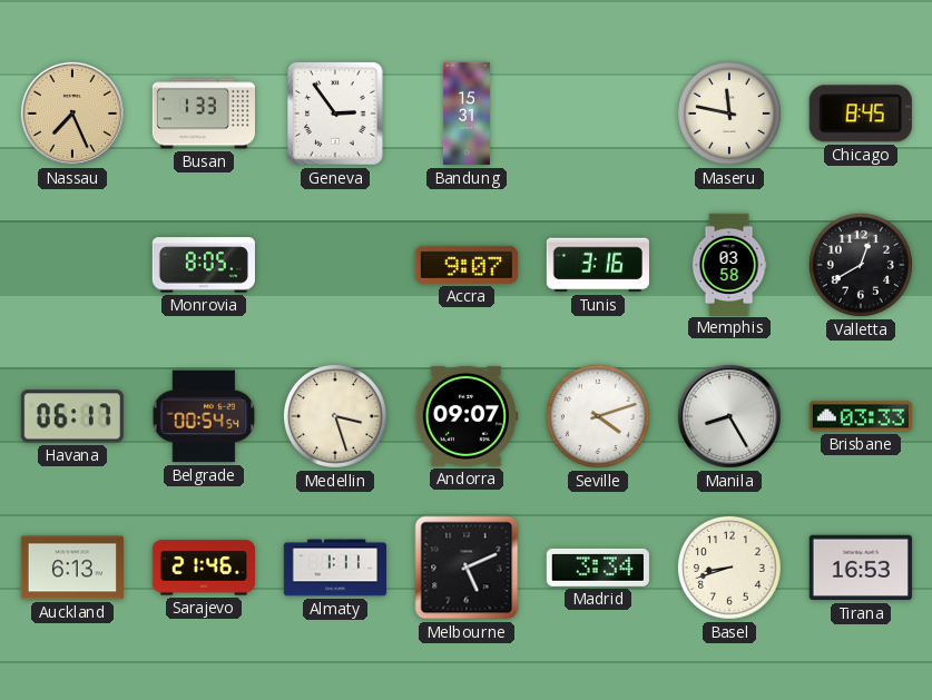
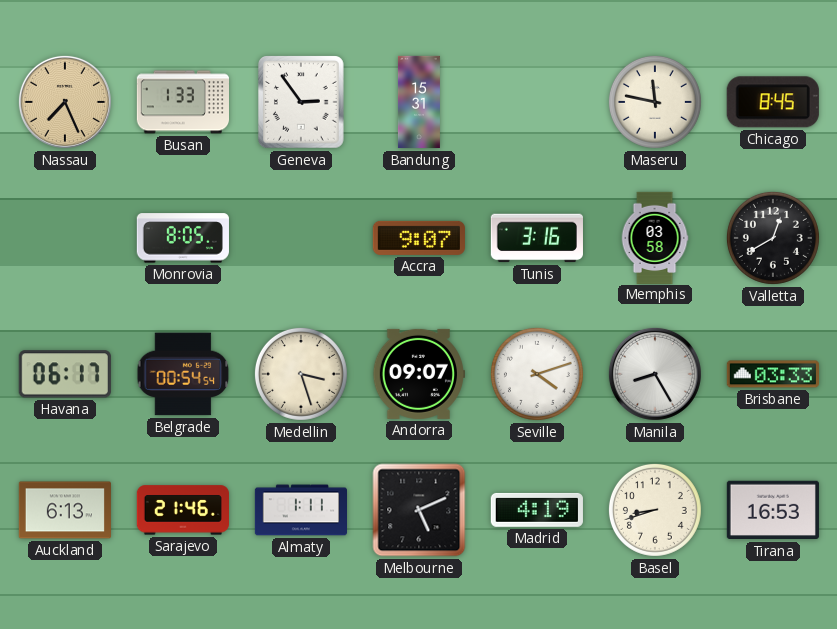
Madrid: 3:34 -> 4:19 (537, 510)
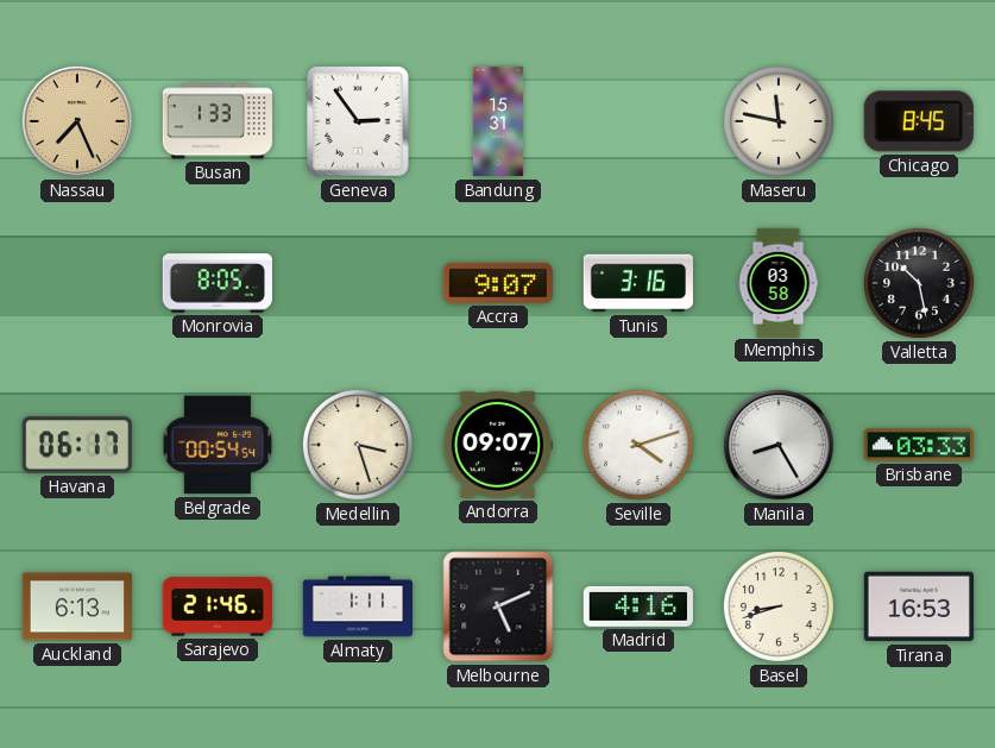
Valletta: 12:40 -> 10:28 (919, 283)
Madrid: 4:19 -> 4:16 (638, 606)
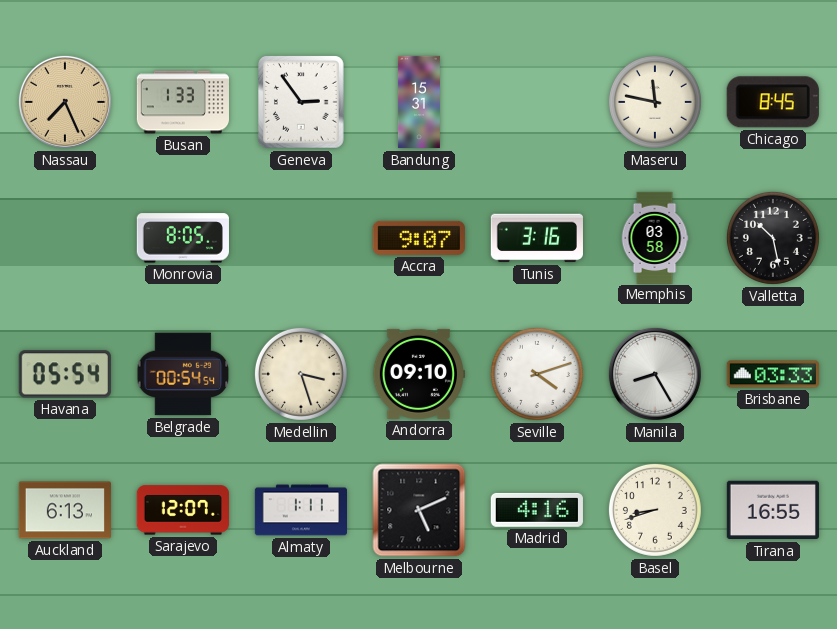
Havana: 06:17 -> 05:54 (65, 374)
Andorra: 09:07 -> 09:10 (418, 374)
Sarajevo: 21:46 -> 12:07 (183, 510)
Tirana: 16:53 -> 16:55 (773, 510)
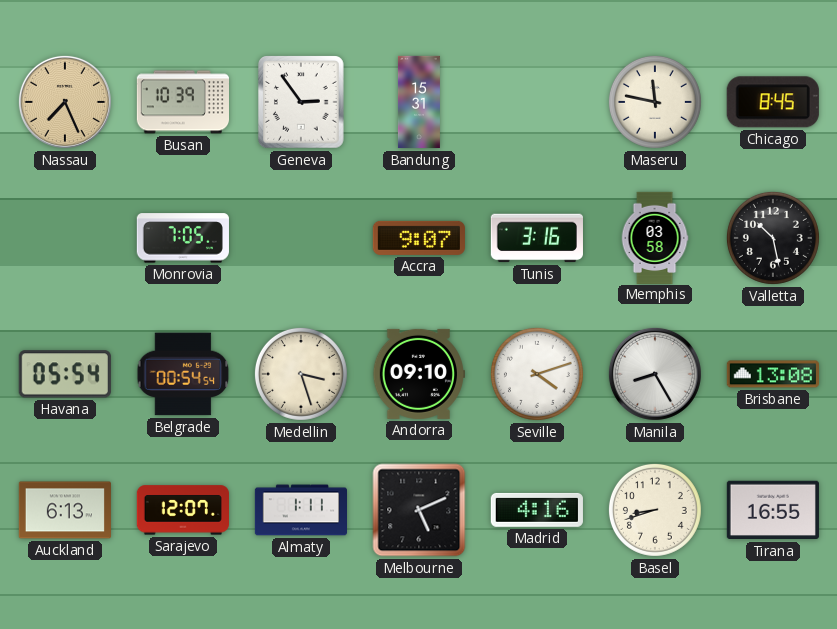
Busan: 1:33 -> 10:39 (182, 102)
Monrovia: 8:05 -> 7:05 (183, 238)
Brisbane: 03:33 -> 13:08 (773, 374)
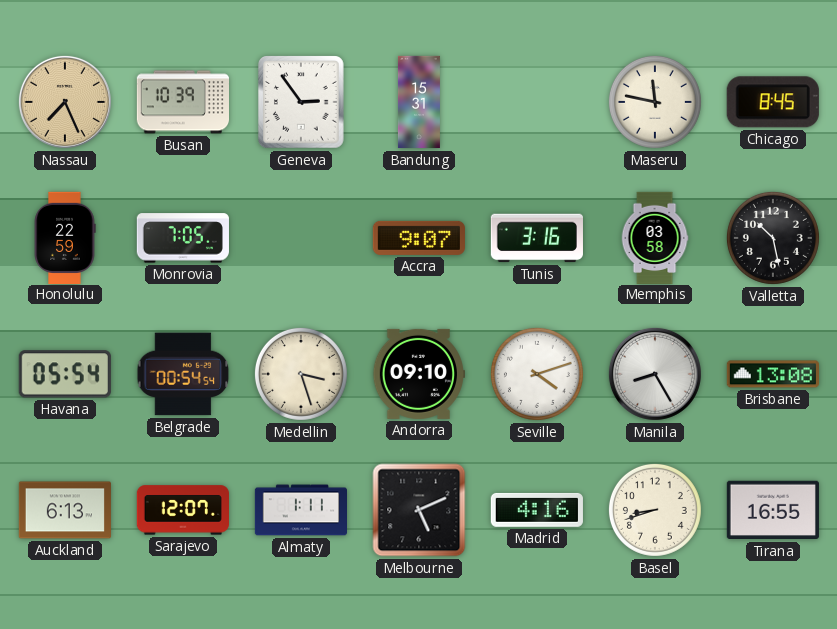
Honolulu: none -> 22:59 (65, 237)
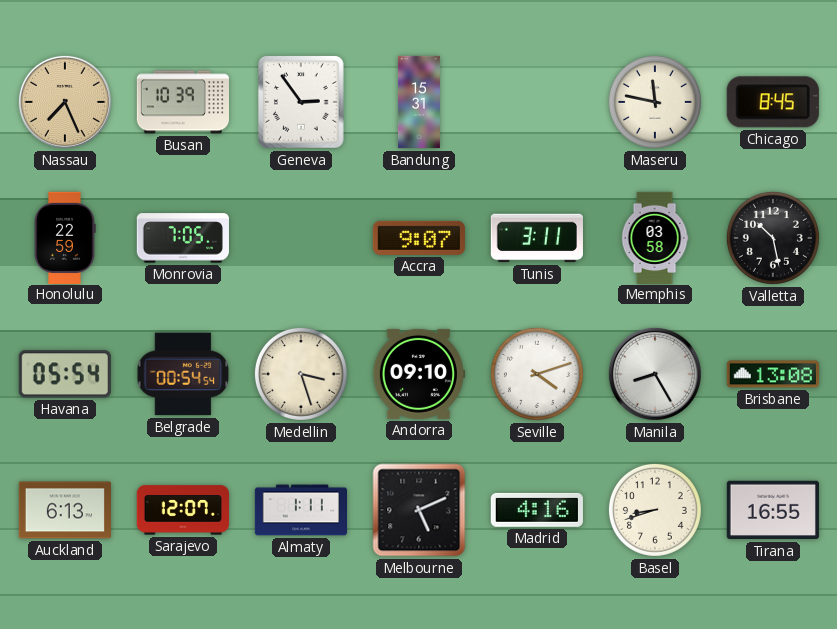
Tunis: 3:16 -> 3:11 (537, 238)
